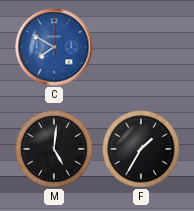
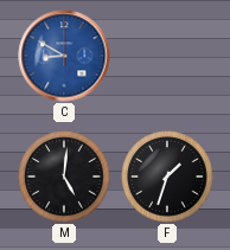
C: 7:50 -> 8:50 (64, 56)
F: 1:35 -> 1:33 (167, 177)
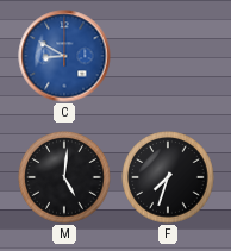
F: 1:33 -> 7:33 (168, 177)
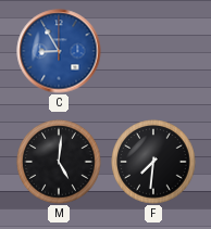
C: 8:50 -> 8:55 (59, 51)
F: 7:33 -> 7:31 (153, 162)
